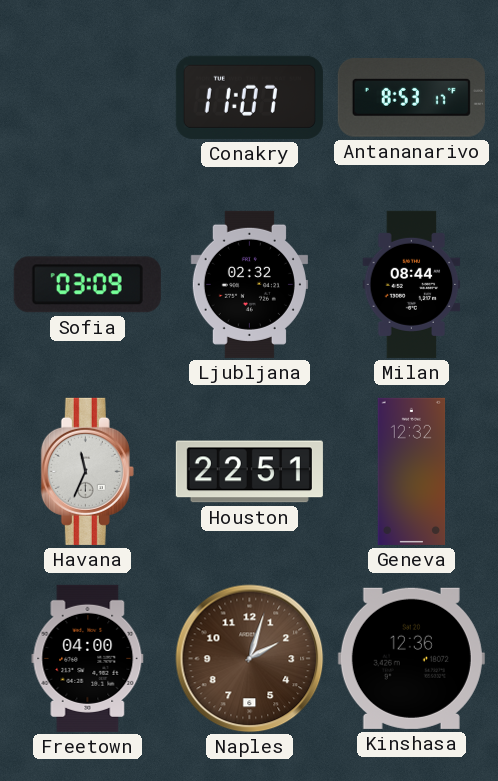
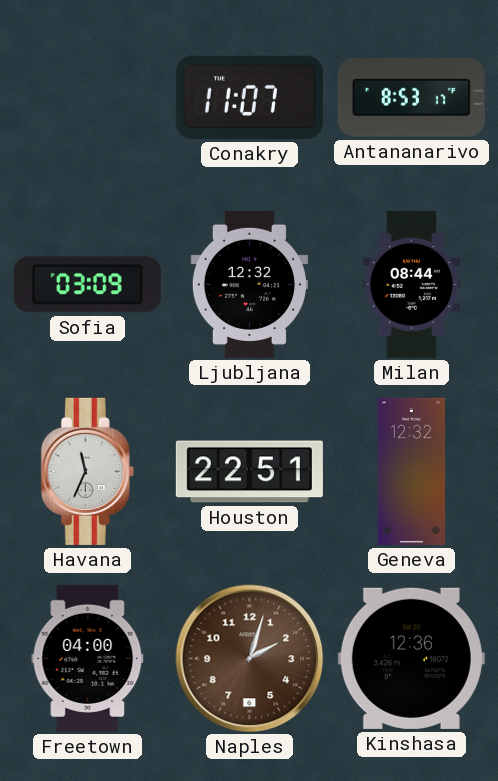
Ljubljana: 02:32 -> 12:32 (249, 284)
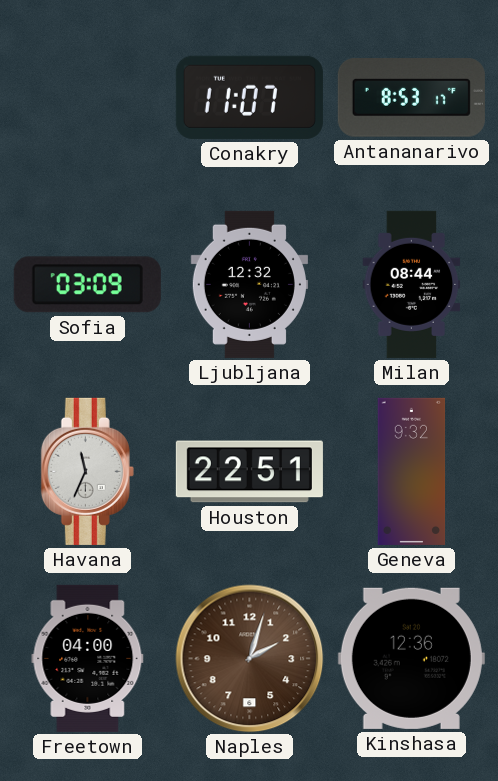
Geneva: 12:32 -> 9:32 (412, 471)
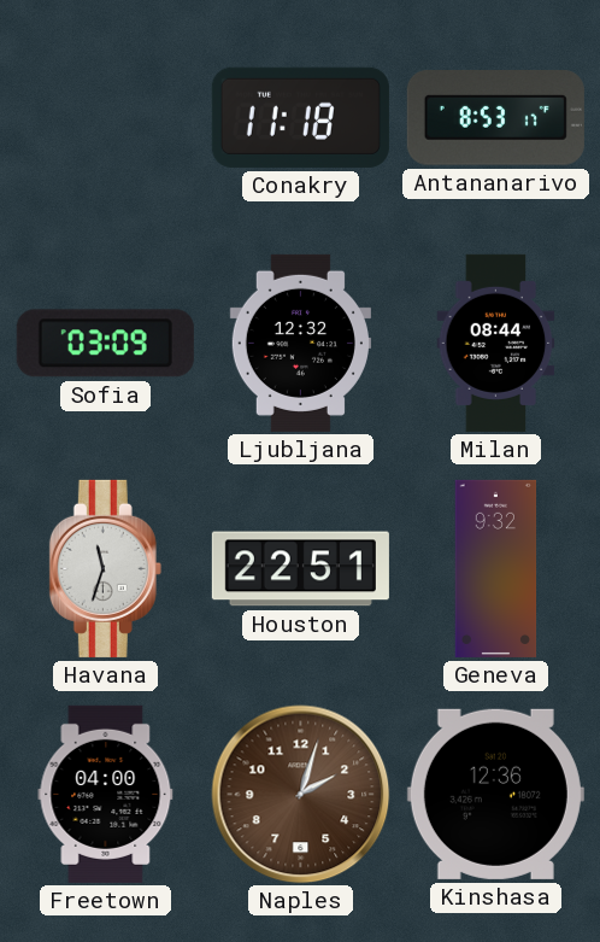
Conakry: 11:07 -> 11:18 (300, 117)
Havana: 11:34 -> 11:33 (105, 568)
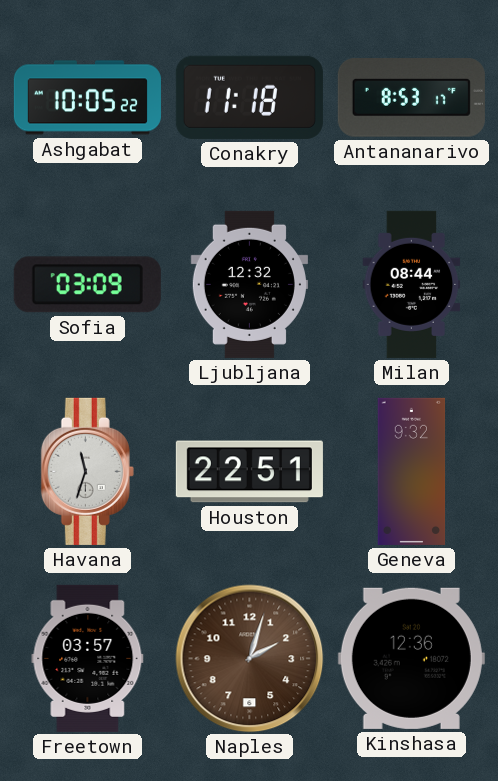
Ashgabat: none -> 10:05 (87, 98)
Freetown: 04:00 -> 03:57 (88, 658)
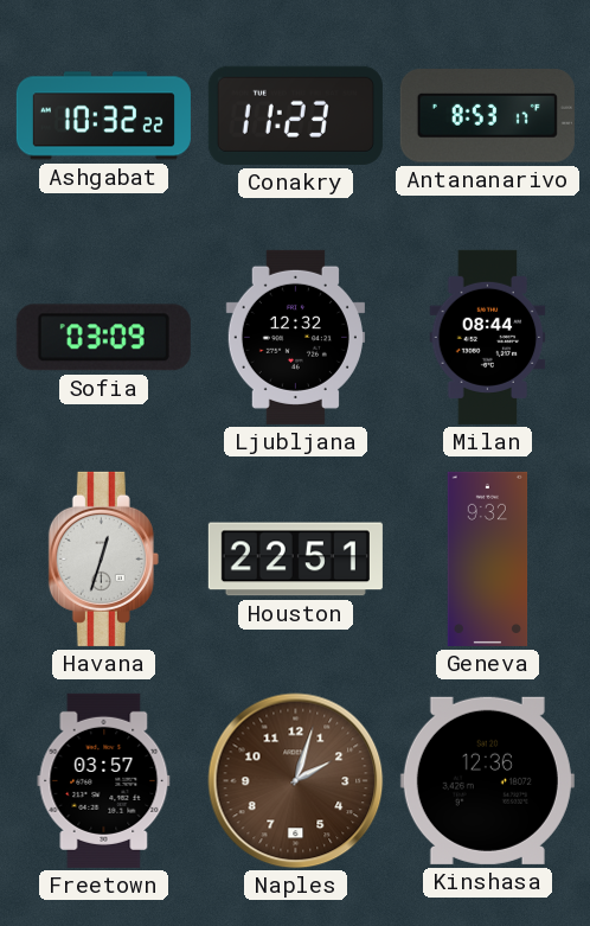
Ashgabat: 10:05 -> 10:32 (103, 116)
Conakry: 11:18 -> 11:23 (295, 115)
Havana: 11:33 -> 12:33 (103, 558)
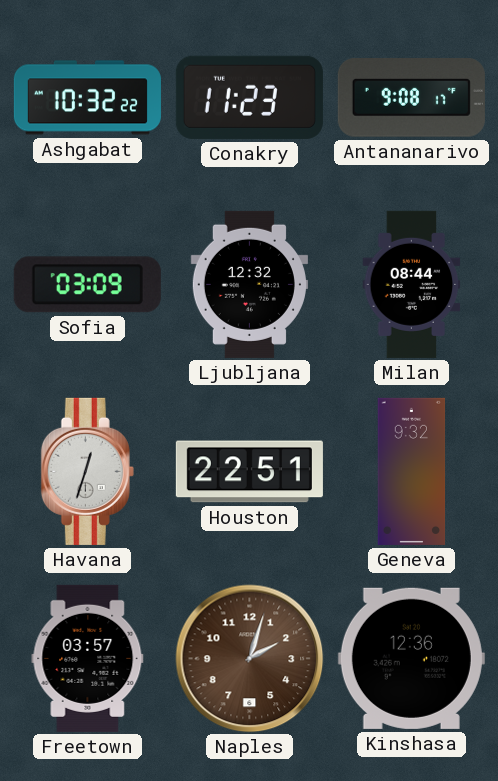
Antananarivo: 8:53 -> 9:08 (411, 98)
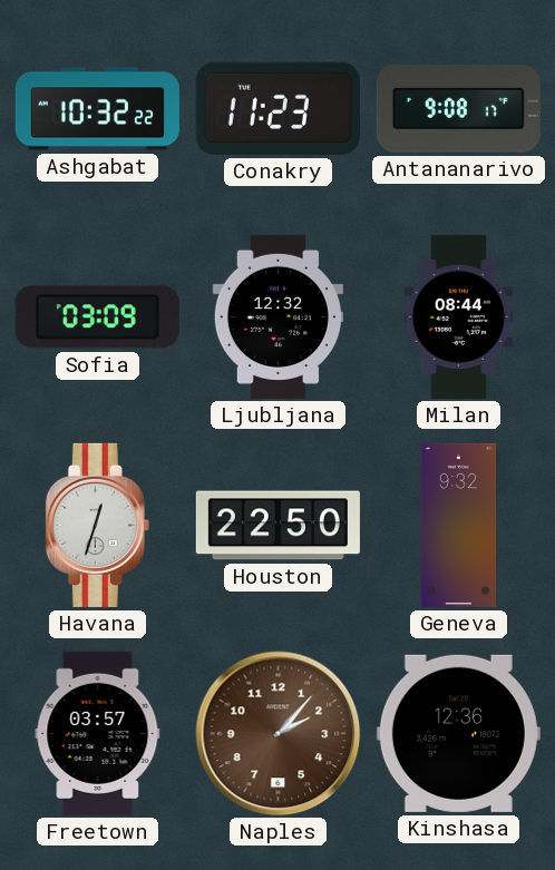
Houston: 22:51 -> 22:50 (277, 526)
Naples: 2:03 -> 2:07 (279, 734)
